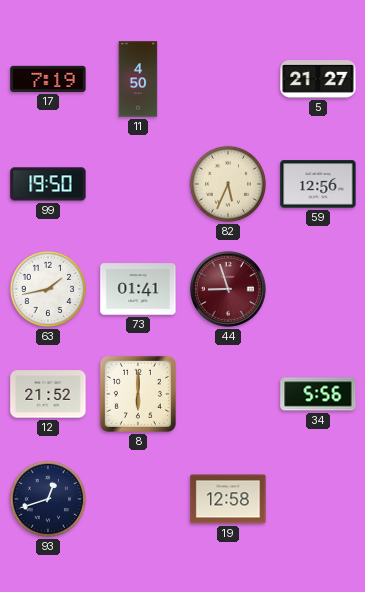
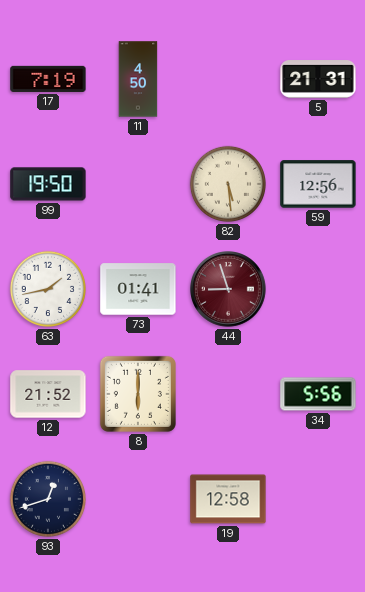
5: 21:27 -> 21:31 (318, 80)
82: 5:34 -> 5:29 (227, 184)
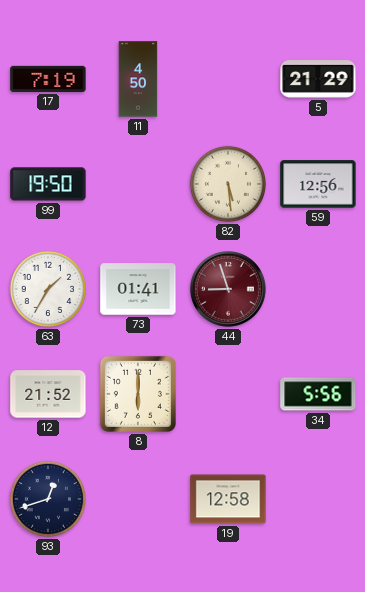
5: 21:31 -> 21:29 (318, 80)
63: 1:43 -> 1:35 (47, 289)
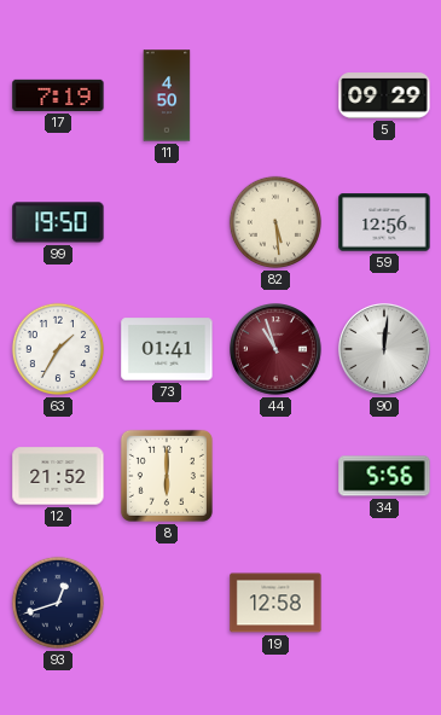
5: 21:29 -> 09:29 (384, 97)
44: 8:57 -> 10:57 (277, 350)
90: none -> 12:01 (385, 350)
